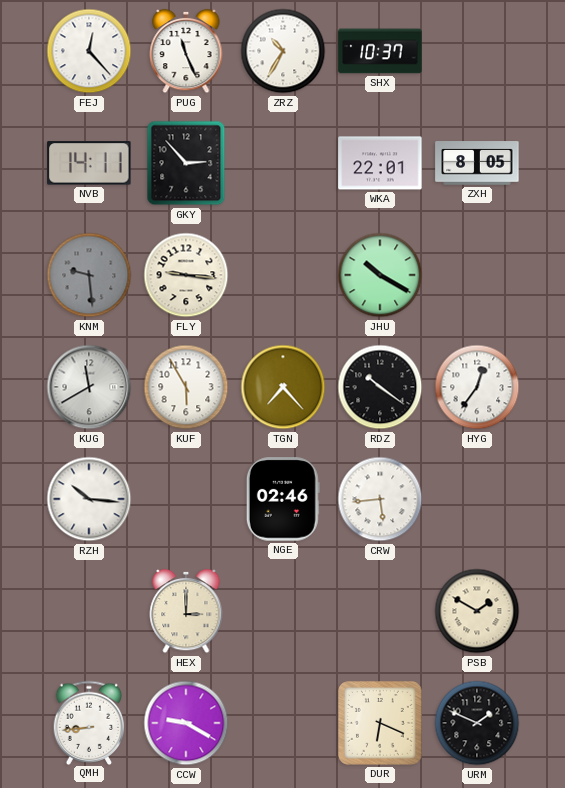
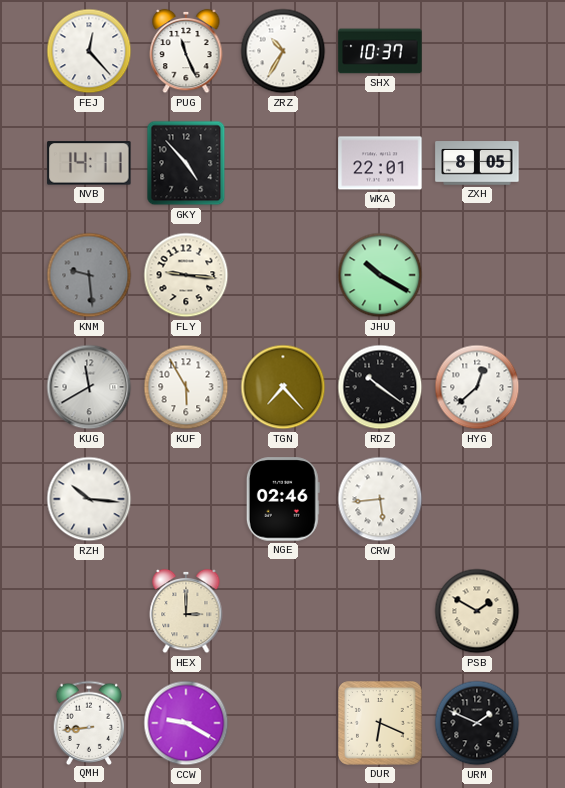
GKY: 2:53 -> 4:53 (186, 163)
HYG: 12:36 -> 12:38 (477, 387)
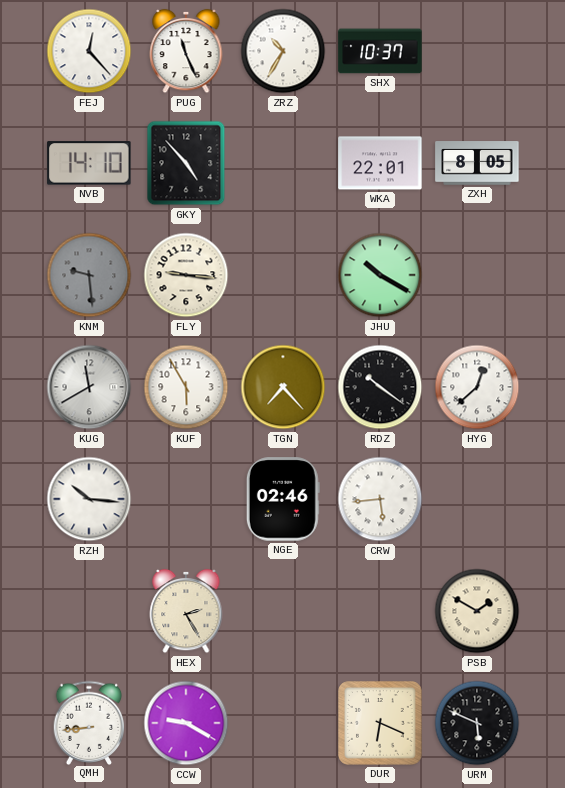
NVB: 14:11 -> 14:10 (89, 163)
HEX: 3:00 -> 2:25 (186, 611)
URM: 1:49 -> 5:49 (477, 723)
